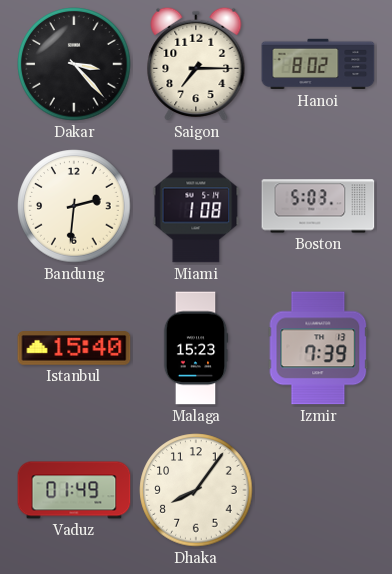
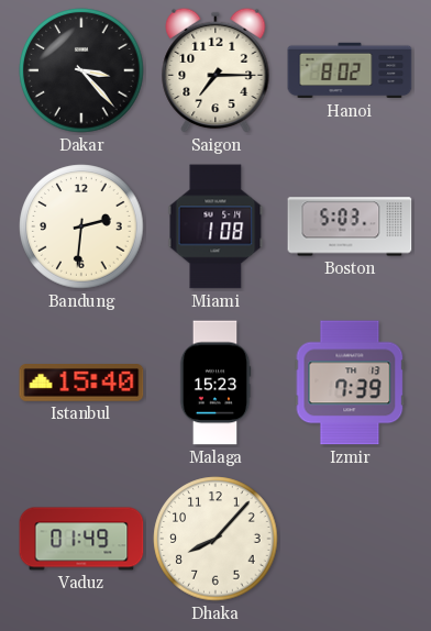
Dhaka: 8:06 -> 8:07 (215, 539)
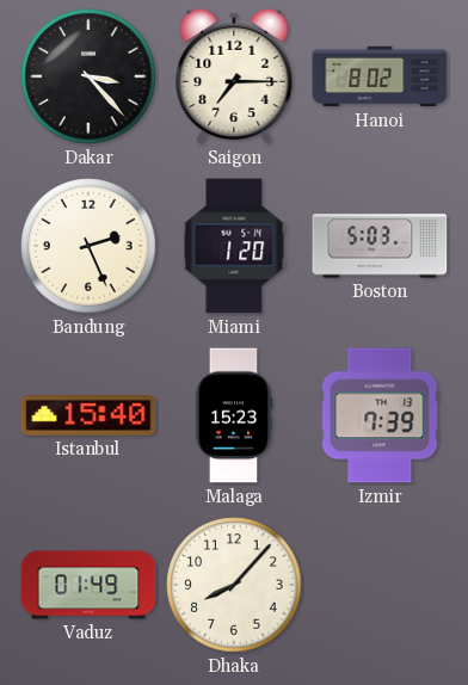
Bandung: 2:31 -> 2:26 (88, 246)
Miami: 1:08 -> 1:20 (234, 246)
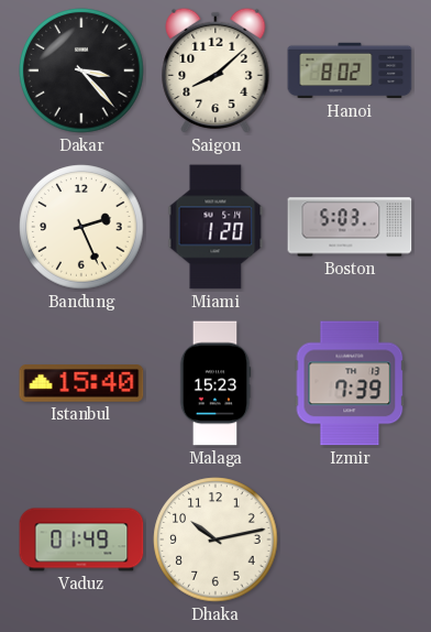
Saigon: 7:15 -> 8:08 (215, 70)
Dhaka: 8:07 -> 10:13 (215, 540)
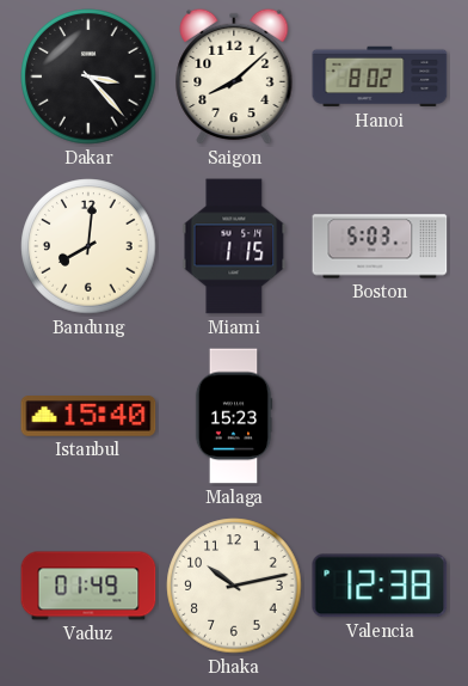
Bandung: 2:26 -> 8:01 (88, 246)
Miami: 1:20 -> 1:15 (234, 246)
Izmir: 7:39 -> none (350, 383)
Valencia: none -> 12:38 (380, 586)
